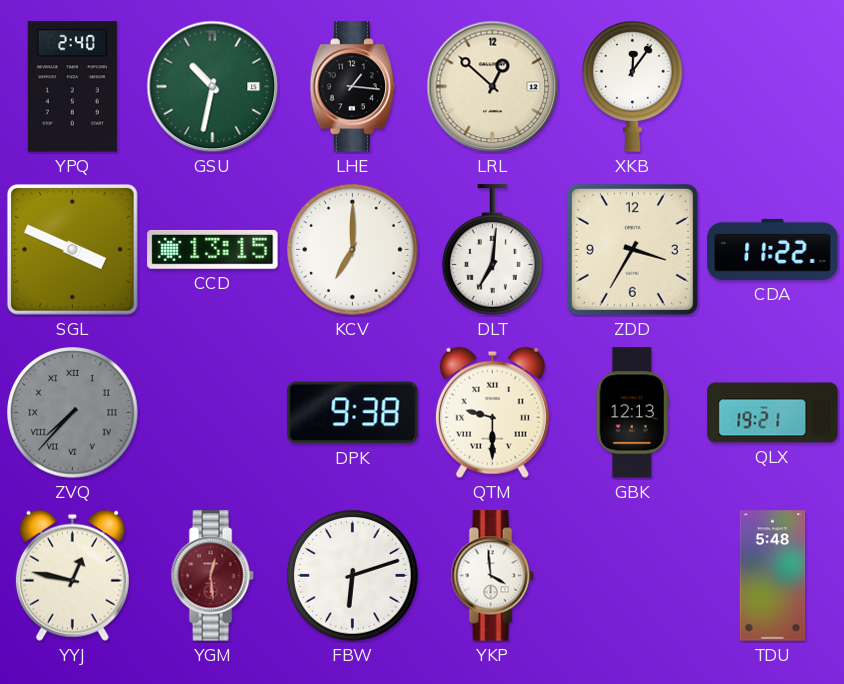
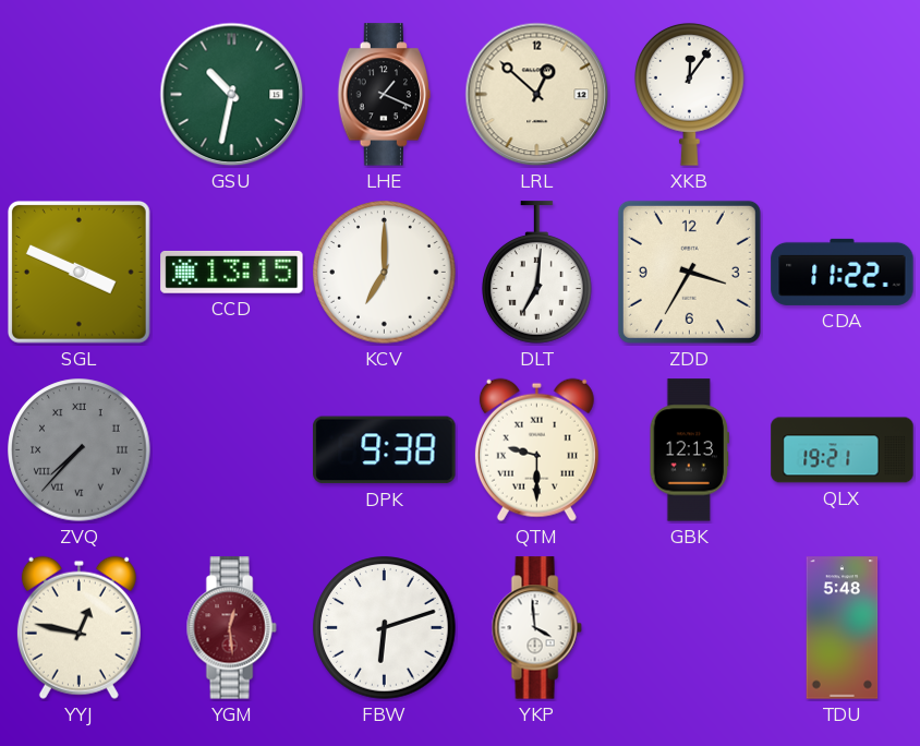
YPQ: 2:40 -> none (72, 87)
LHE: 1:16 -> 1:19 (385, 95)
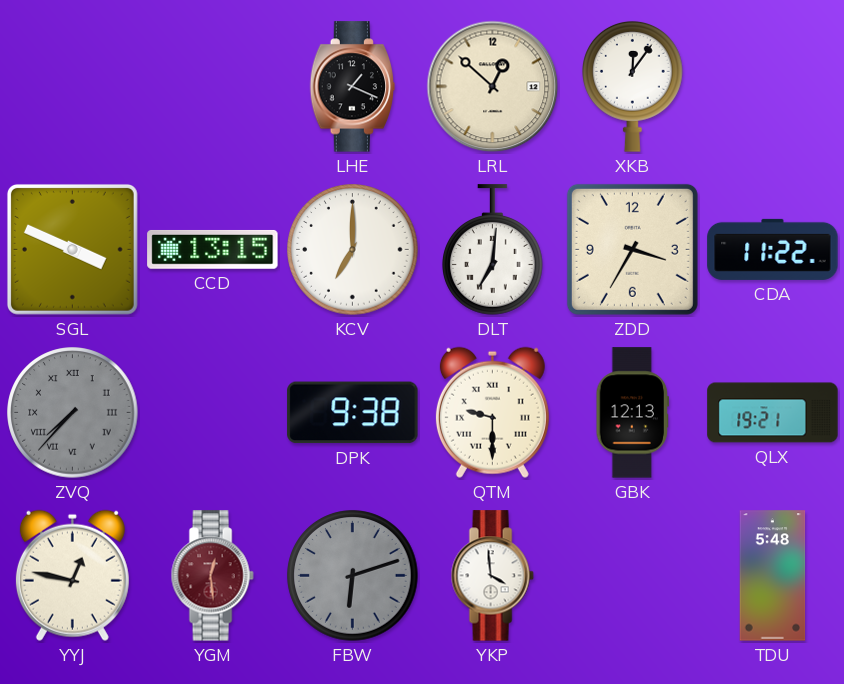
GSU: 10:32 -> none (232, 95)
FBW dial: white -> grey (353, 576)
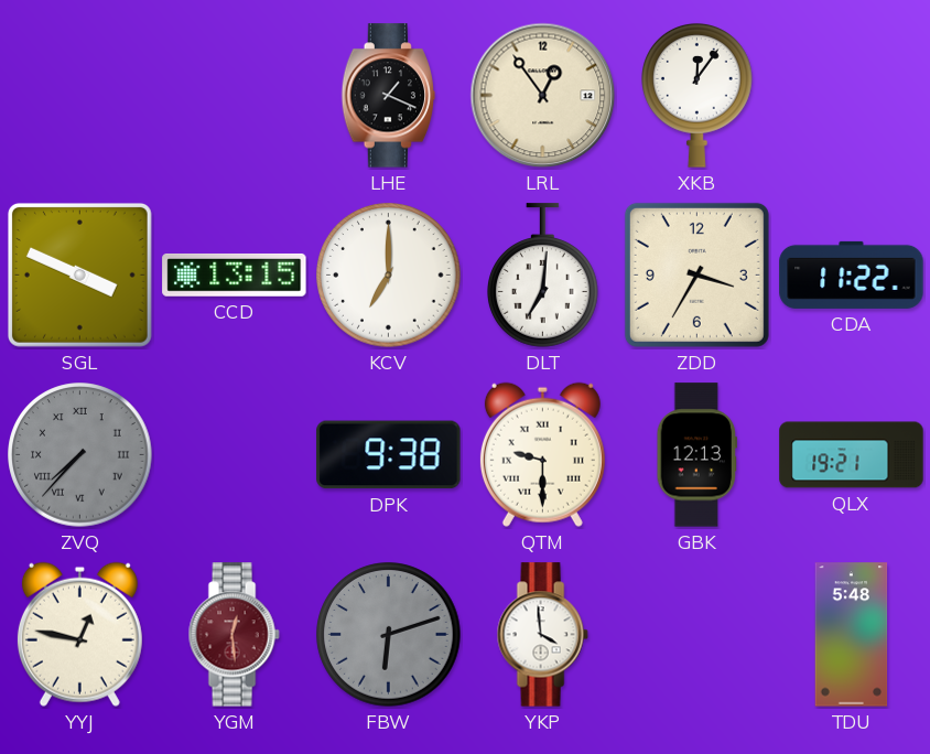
LRL: 12:52 -> 12:54 (543, 96)
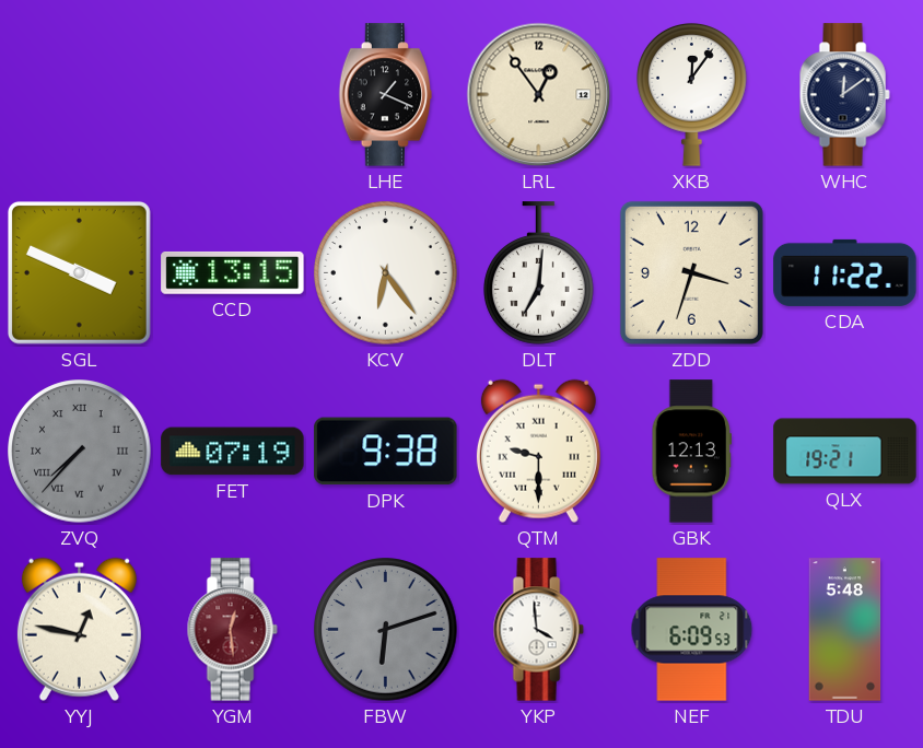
WHC: none -> 12:09 (844, 95)
KCV: 7:00 -> 6:24 (386, 273)
ZDD: 3:35 -> 3:33 (691, 272)
FET: none -> 07:19 (233, 452)
NEF: none -> 6:09 (692, 630)
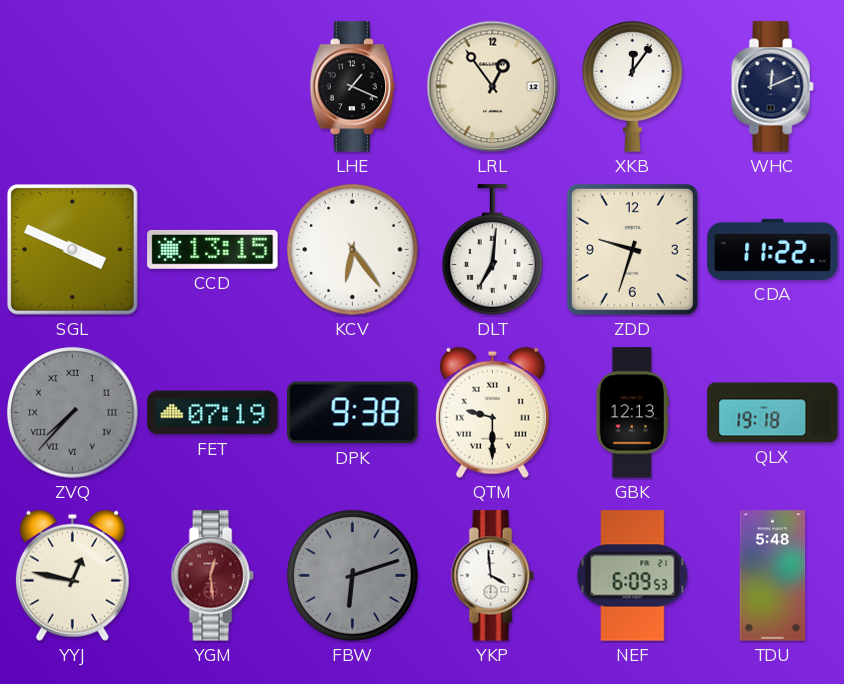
WHC: 12:09 -> 12:11 (772, 87)
ZDD: 3:33 -> 9:33 (632, 249)
QLX: 19:21 -> 19:18 (773, 413)
